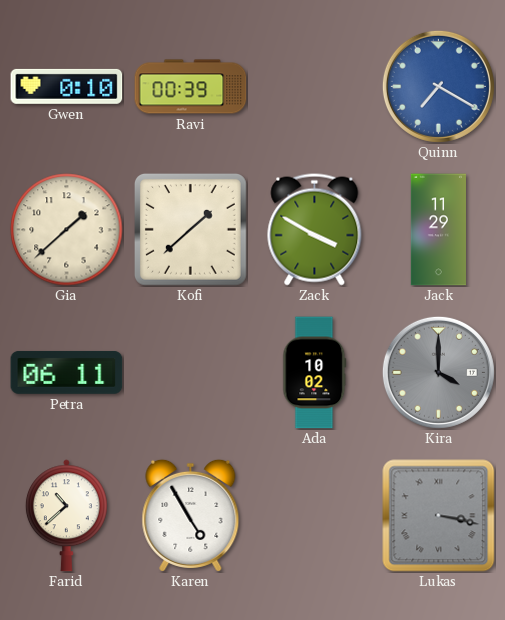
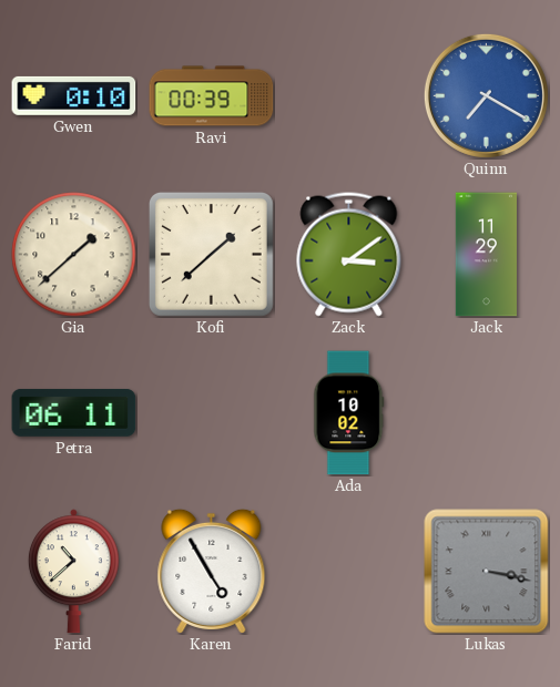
Zack: 3:50 -> 3:09 (349, 255)
Kira: 4:00 -> none (438, 372)
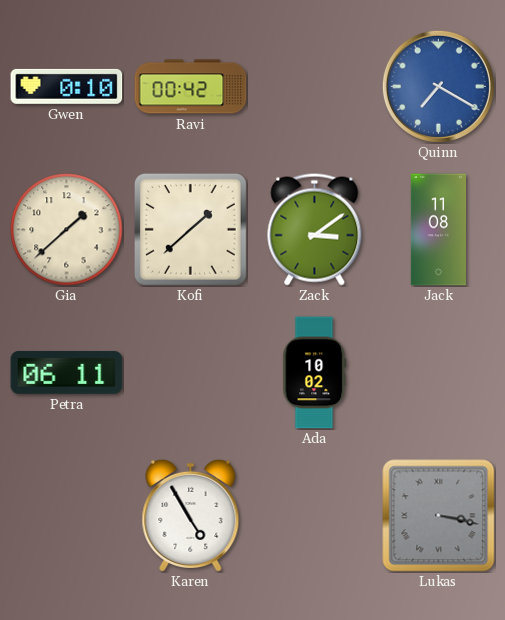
Ravi: 00:39 -> 00:42 (191, 87)
Jack: 11:29 -> 11:08 (438, 230)
Farid: 10:38 -> none (73, 572)
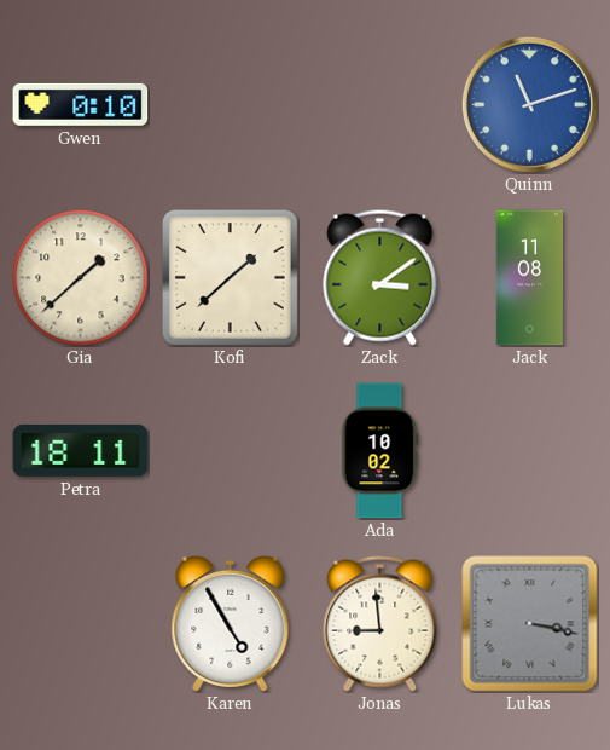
Ravi: 00:42 -> none (191, 87)
Quinn: 7:20 -> 11:12 (529, 104)
Petra: 06:11 -> 18:11 (81, 450)
Jonas: none -> 8:59 (380, 624)
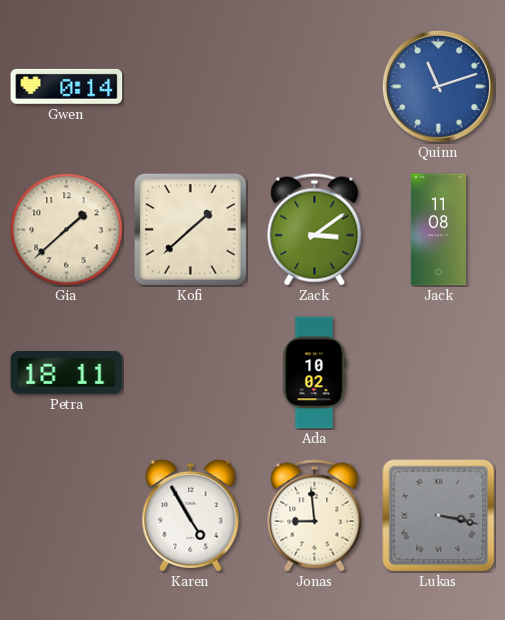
Gwen: 0:10 -> 0:14 (67, 86)
